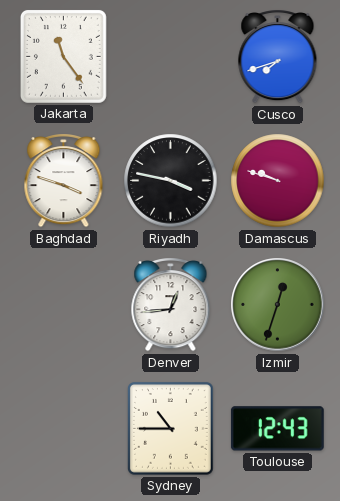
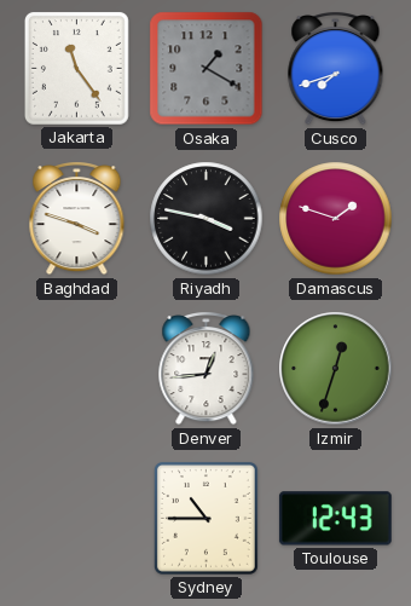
Osaka: none -> 1:20 (207, 69)
Damascus: 9:48 -> 1:48 (336, 219)
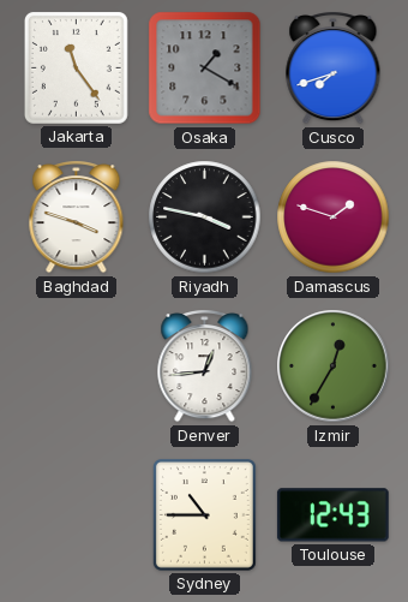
Izmir: 12:33 -> 12:35 (334, 366)
